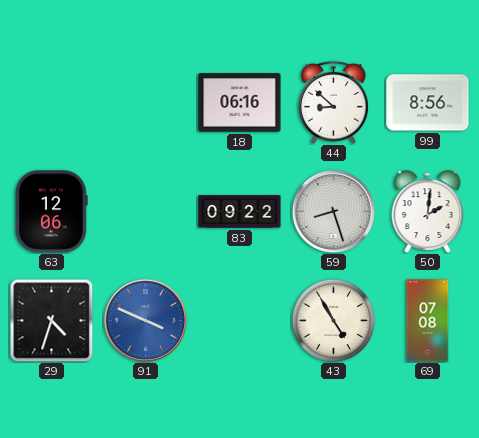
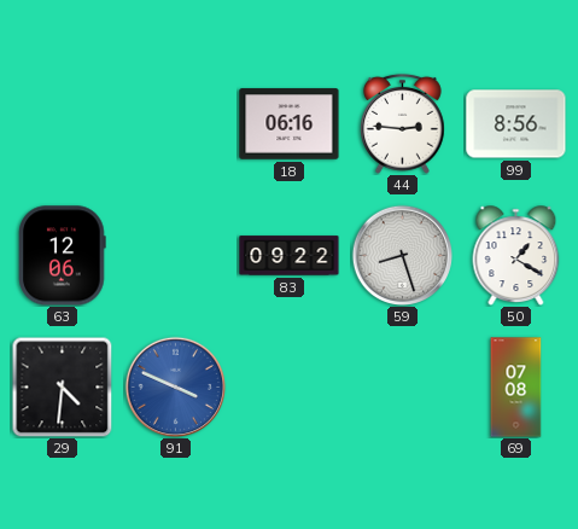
44: 8:52 -> 2:46 (403, 123)
50: 2:01 -> 1:20 (516, 255)
29: 4:33 -> 4:31 (62, 386)
43: 4:55 -> none (333, 320)
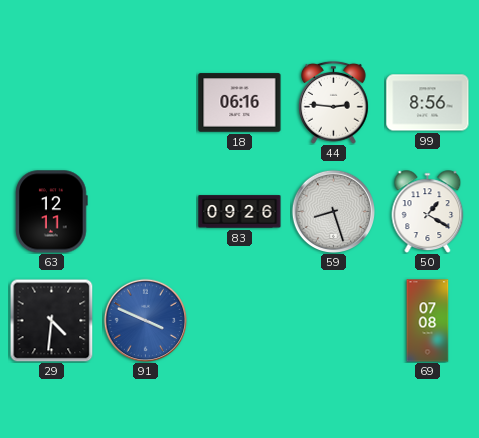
63: 12:06 -> 12:11 (52, 212)
83: 09:22 -> 09:26 (240, 212)
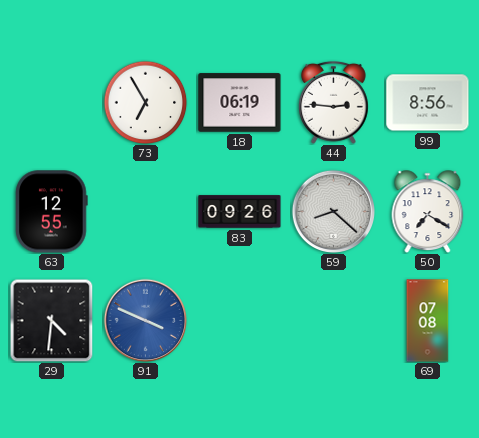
73: none -> 6:55 (145, 102)
18: 06:16 -> 06:19 (240, 103)
63: 12:11 -> 12:55 (52, 212)
59: 8:27 -> 8:22 (333, 211)
50: 1:20 -> 7:20 (428, 211)
